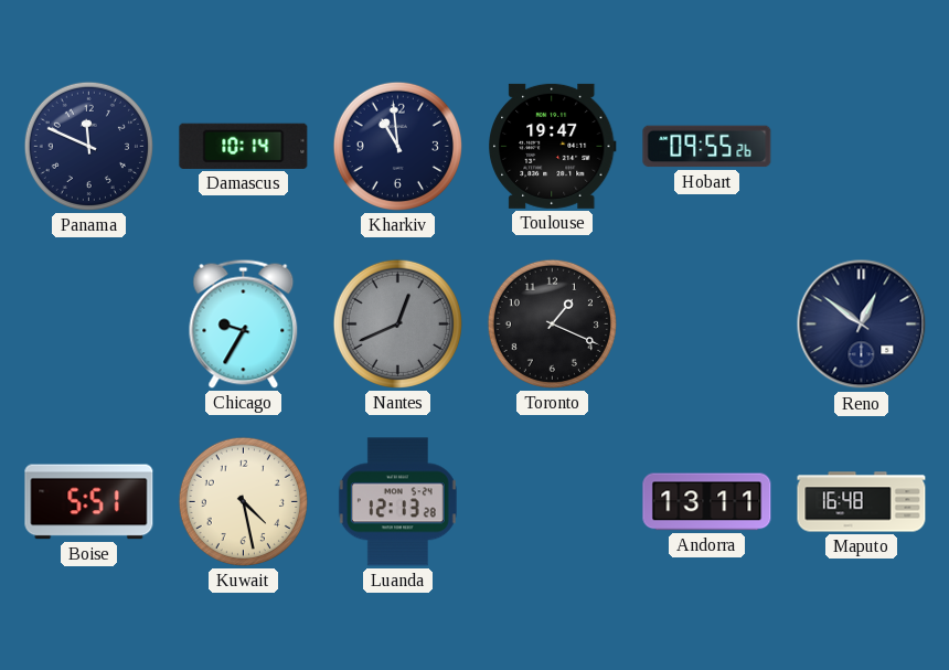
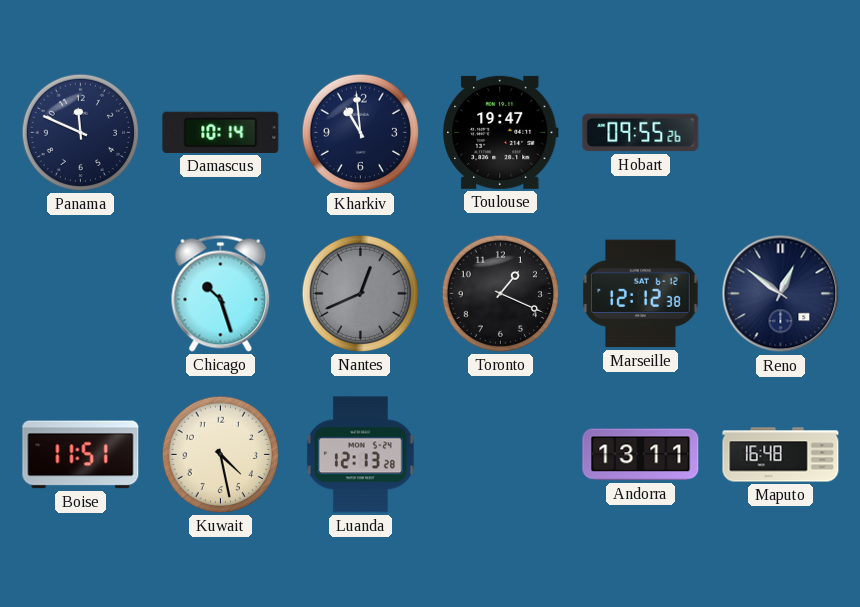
Chicago: 9:35 -> 10:27 (221, 293)
Marseille: none -> 12:12 (641, 294)
Boise: 5:51 -> 11:51 (81, 455)
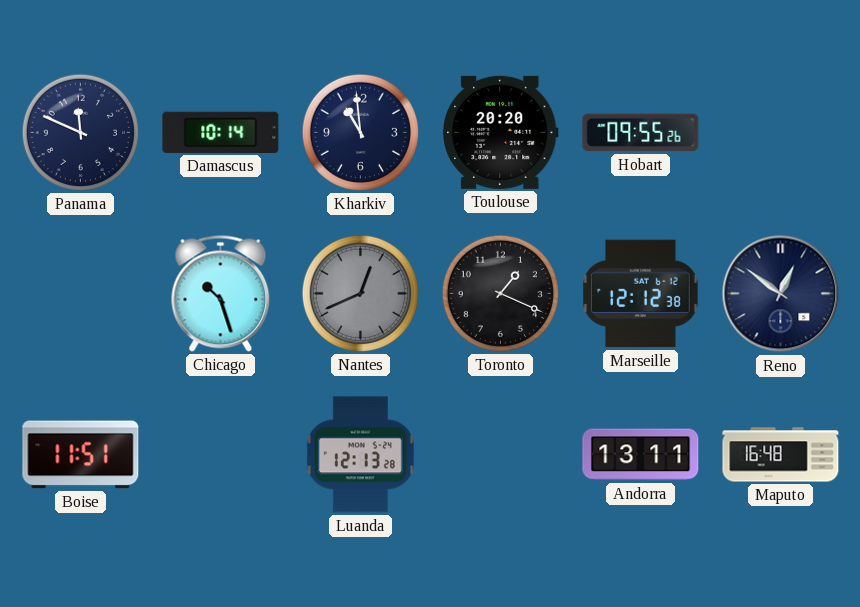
Toulouse: 19:47 -> 20:20 (501, 132)
Kuwait: 4:28 -> none (220, 454)
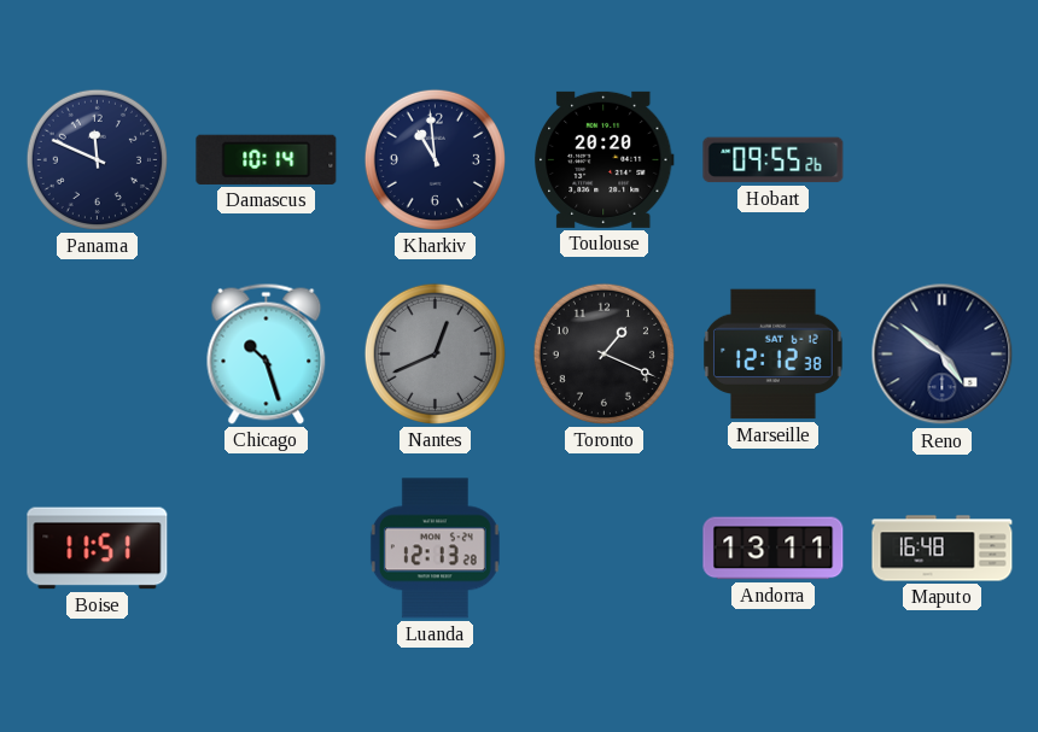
Reno: 12:51 -> 4:51 (943, 355)
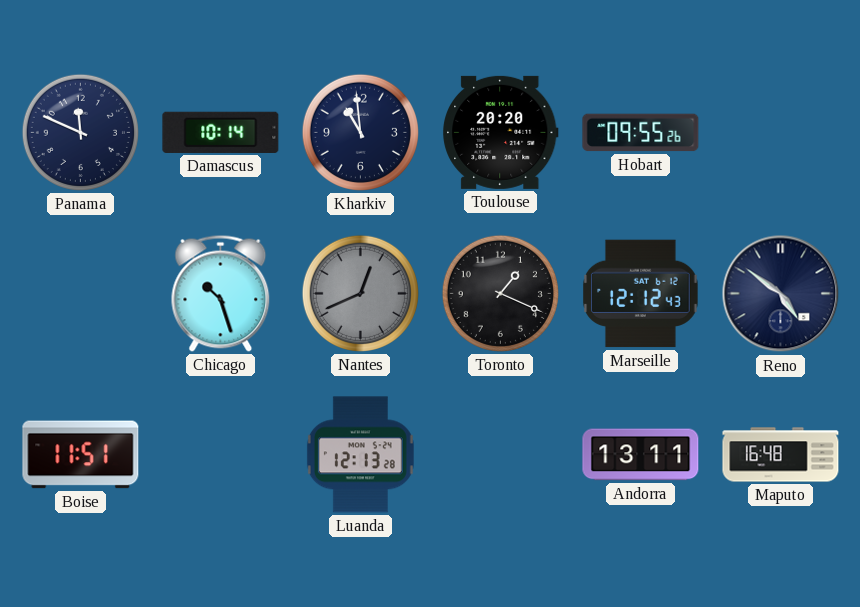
Marseille: 12:12:38 -> 12:12:43 (641, 294)
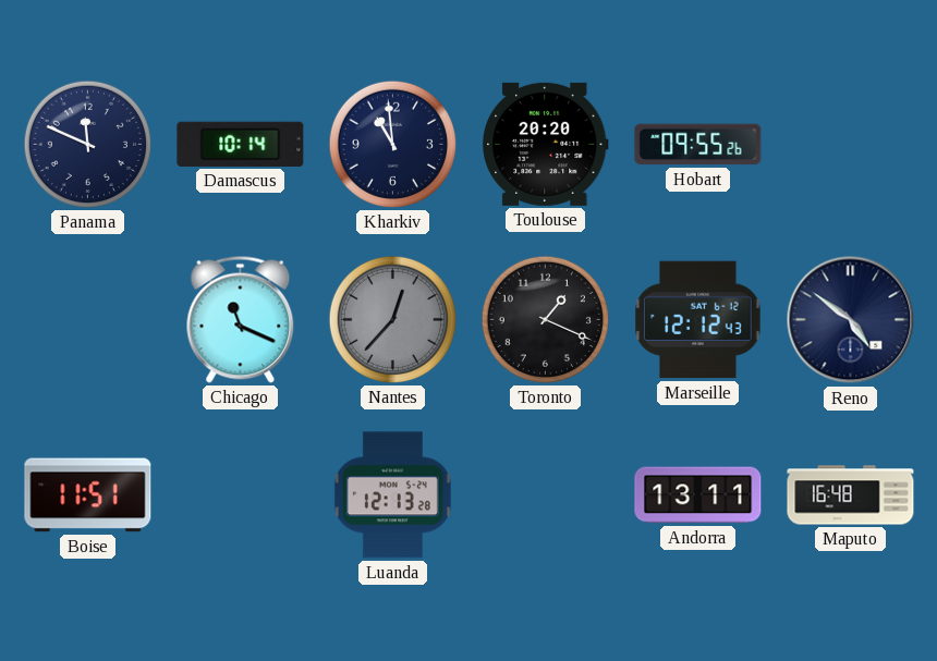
Chicago: 10:27 -> 11:19 (241, 319)
Nantes: 12:41 -> 12:37 (392, 319)
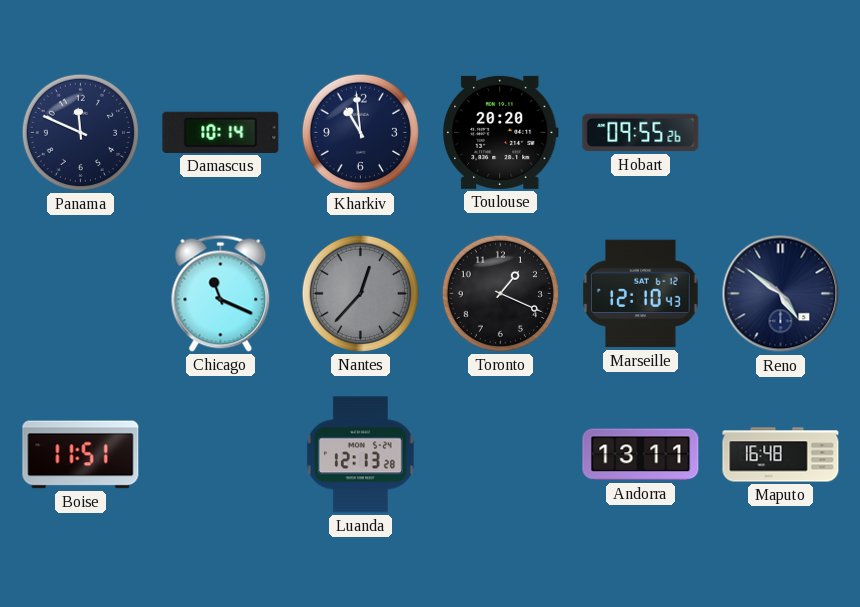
Marseille: 12:12 -> 12:10 (641, 294)
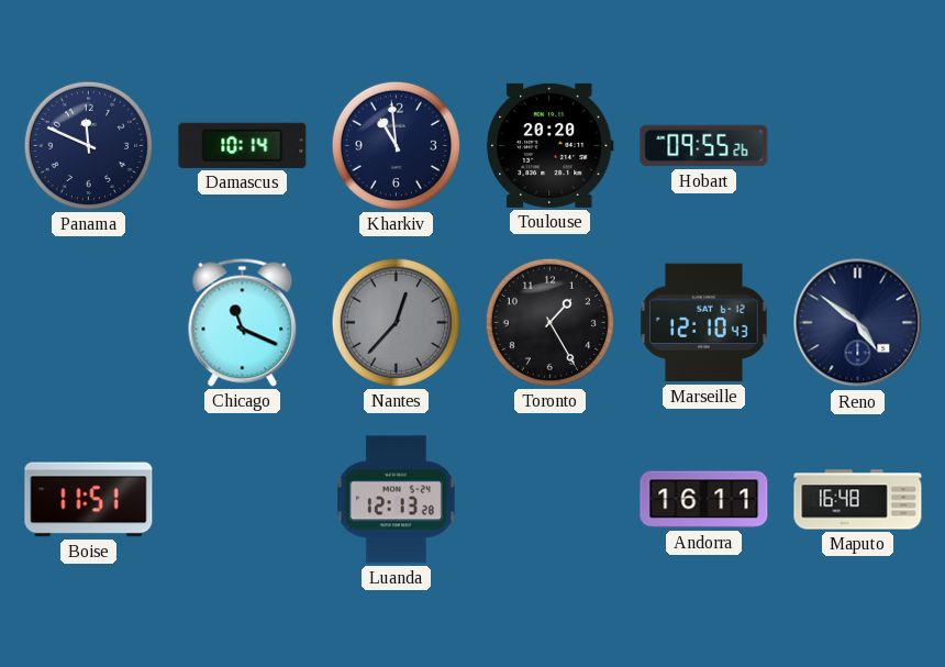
Toronto: 1:19 -> 1:25 (549, 322)
Andorra: 13:11 -> 16:11 (704, 500)
